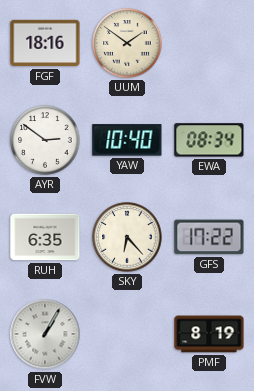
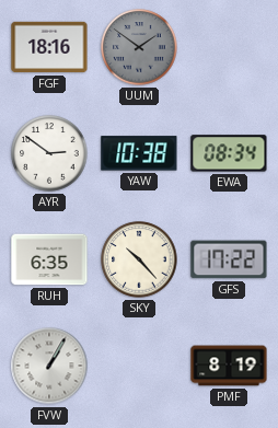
UUM dial: cream -> grey (139, 47)
YAW: 10:40 -> 10:38 (139, 153)
SKY: 6:23 -> 10:23 (139, 259)
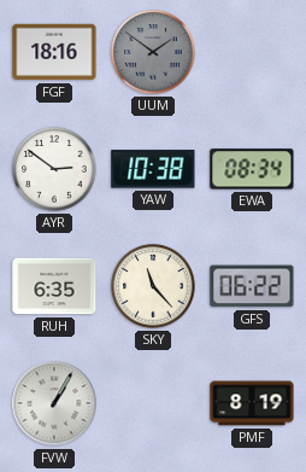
SKY: 10:23 -> 11:23 (153, 286)
GFS: 17:22 -> 06:22 (252, 286)
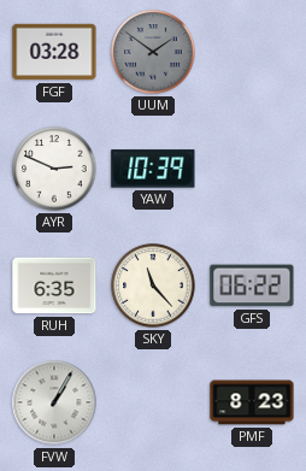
FGF: 18:16 -> 03:28 (54, 52)
AYR: 2:51 -> 2:49 (54, 169)
YAW: 10:38 -> 10:39 (153, 169)
EWA: 08:34 -> none (252, 169)
PMF: 8:19 -> 8:23 (252, 402)
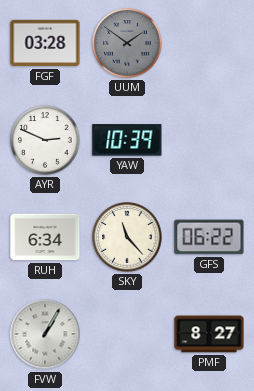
RUH: 6:35 -> 6:34 (45, 237)
PMF: 8:23 -> 8:27 (209, 334)
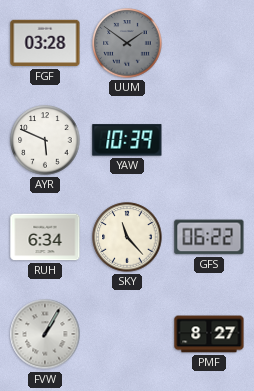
AYR: 2:49 -> 5:49 (45, 140)
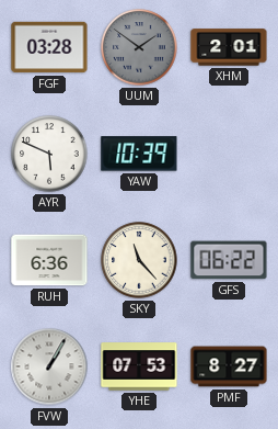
XHM: none -> 2:01 (229, 47)
RUH: 6:34 -> 6:36 (49, 260)
YHE: none -> 07:53 (139, 366)
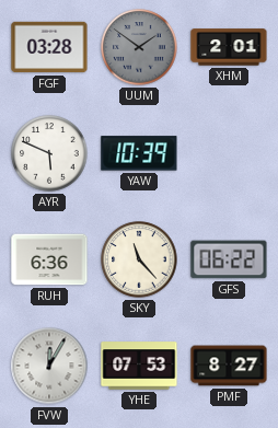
FVW: 1:05 -> 12:05 (49, 366)
